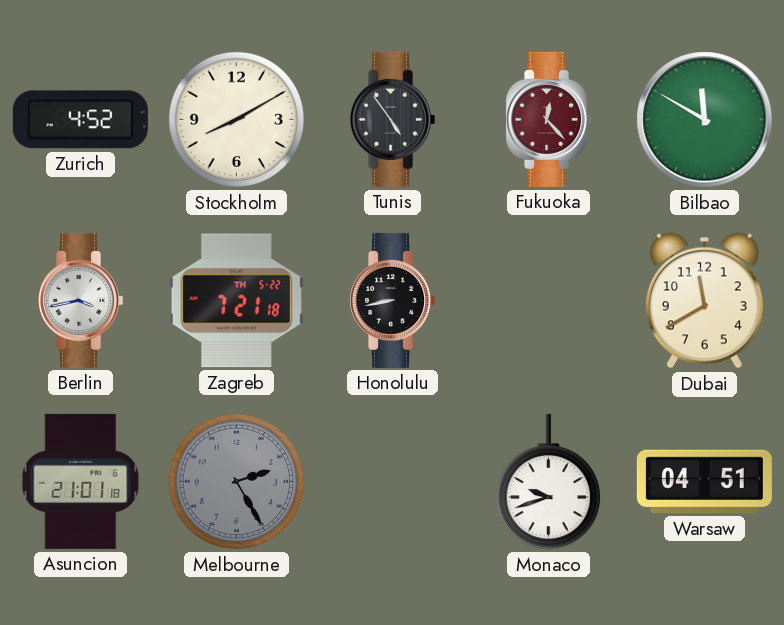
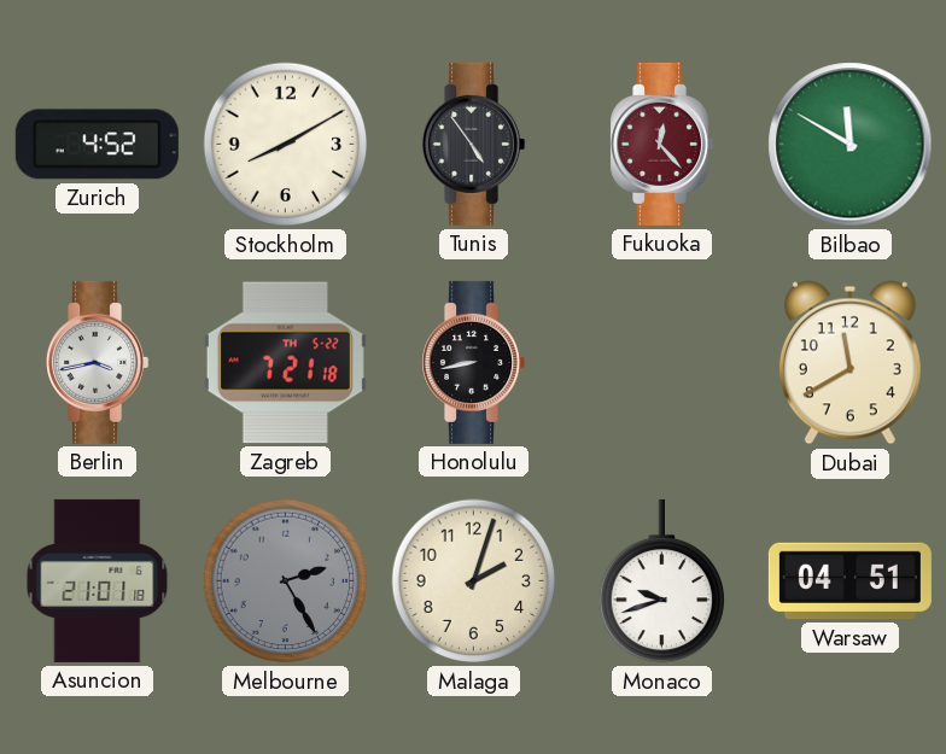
Malaga: none -> 2:03 (474, 581)
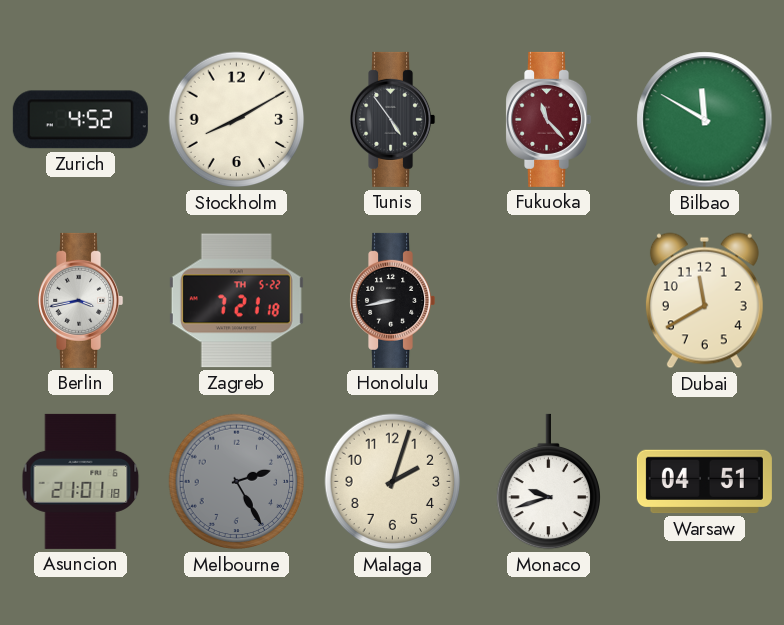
Fukuoka: 12:23 -> 11:23 (549, 119)
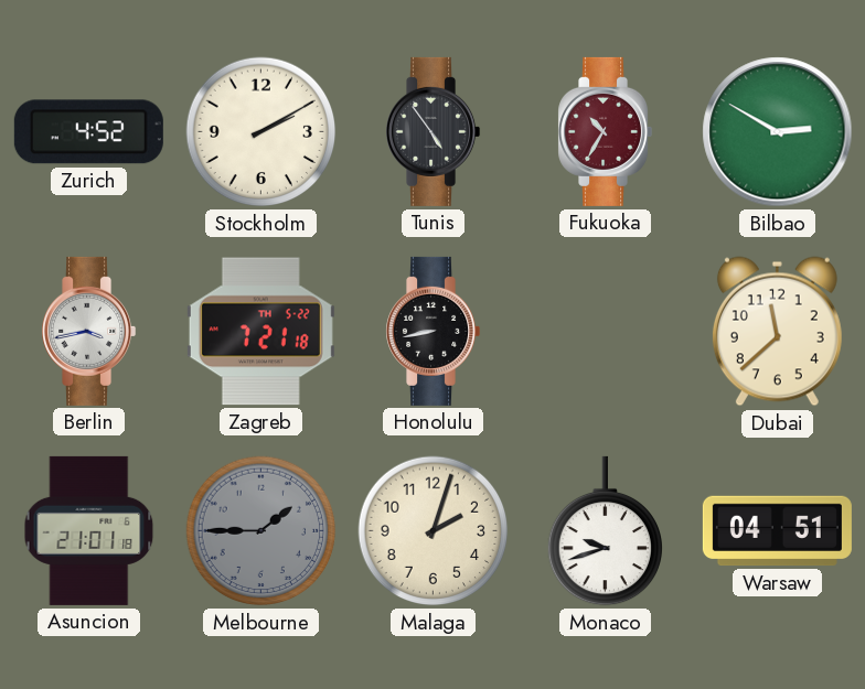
Stockholm: 8:10 -> 2:10 (261, 132)
Fukuoka: 11:23 -> 10:35 (606, 131)
Bilbao: 11:50 -> 2:50 (778, 132)
Dubai: 11:40 -> 11:38 (777, 332)
Melbourne: 2:25 -> 1:45 (261, 531)
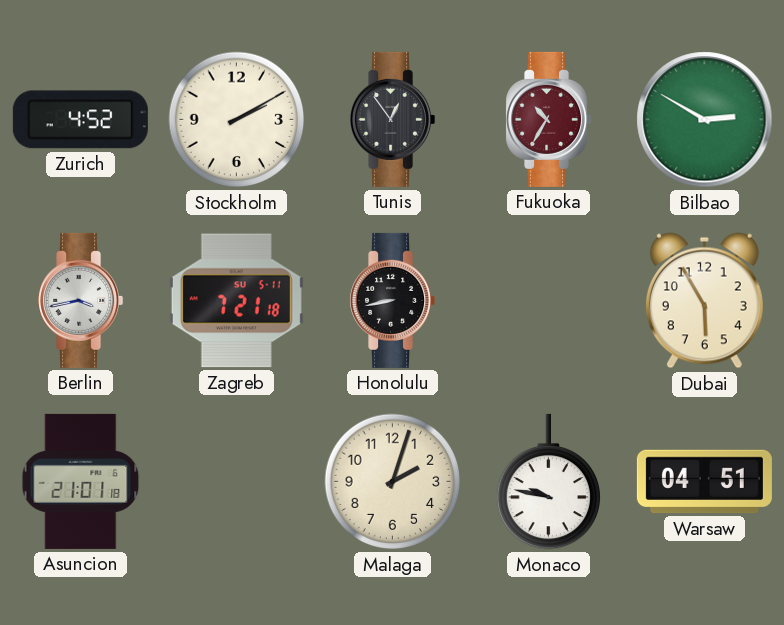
Tunis: 4:54 -> 12:54 (393, 119)
Zagreb date: TH 5-22 -> SU 5-11 (236, 301)
Dubai: 11:38 -> 5:55 (704, 301)
Melbourne: 1:45 -> none (261, 531)
Monaco: 9:42 -> 9:47 (548, 482)
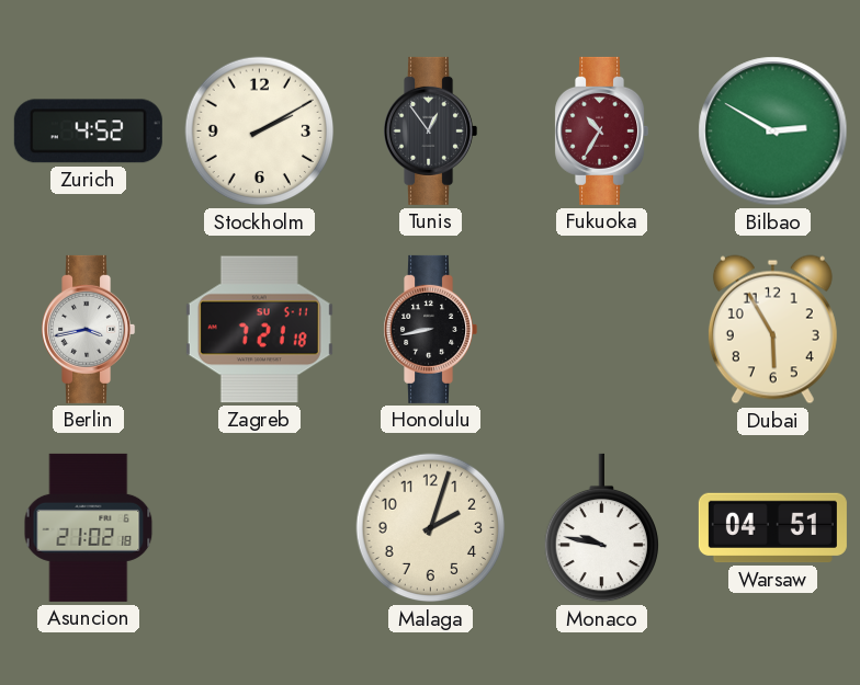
Asuncion: 21:01 -> 21:02 (89, 527)
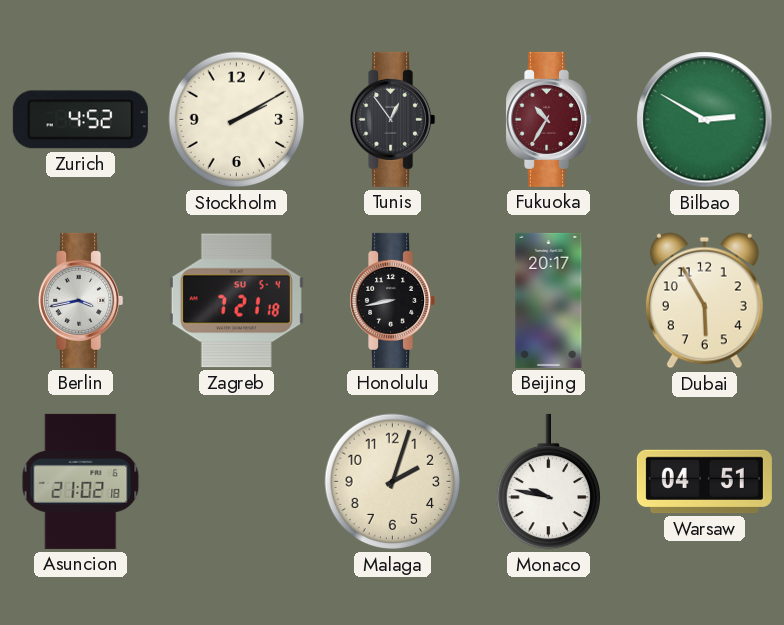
Zagreb date: SU 5-11 -> SU 5-4 (236, 301)
Beijing: none -> 20:17 (549, 300)
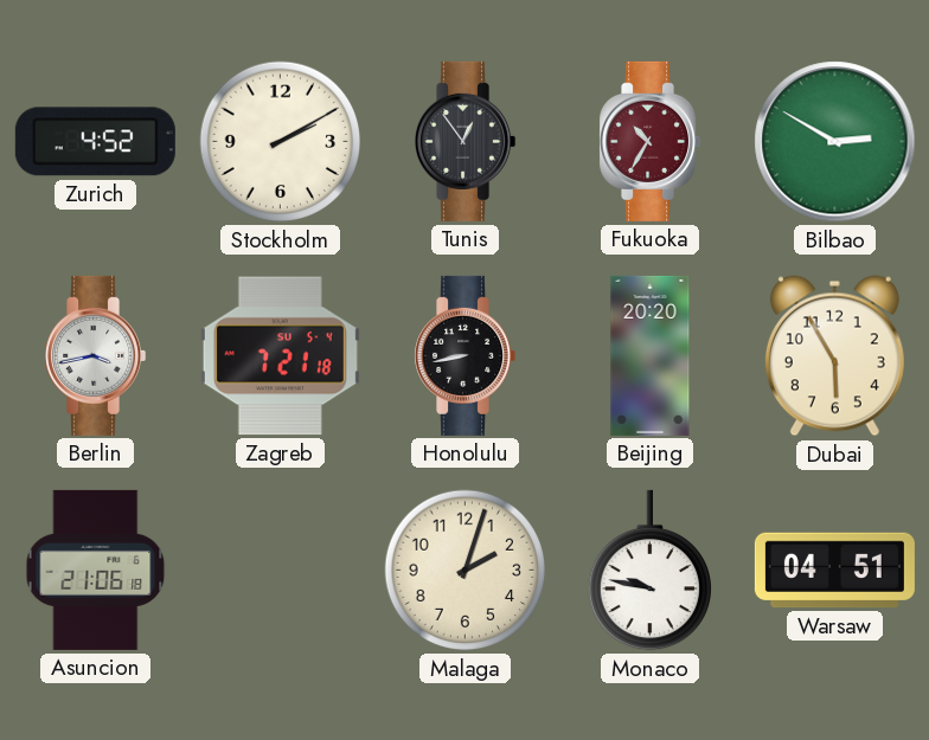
Beijing: 20:17 -> 20:20 (651, 355)
Asuncion: 21:02 -> 21:06 (96, 570)
